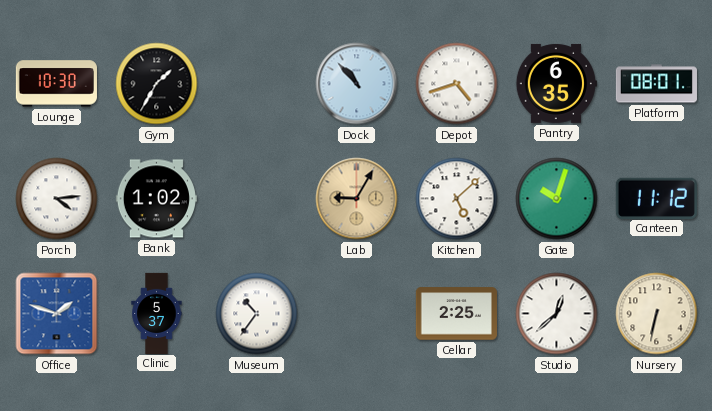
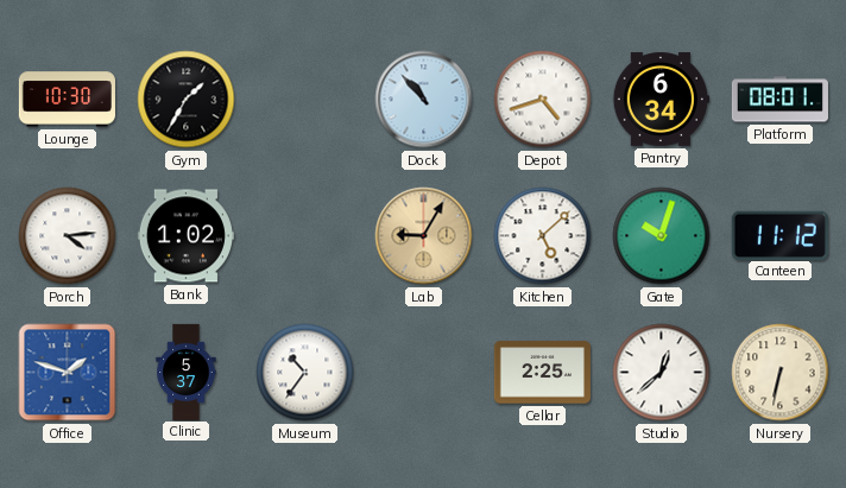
Pantry: 6:35 -> 6:34 (661, 99)
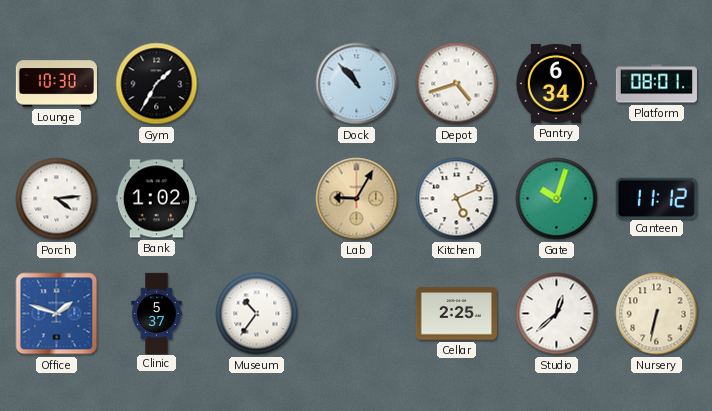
Kitchen: 5:08 -> 5:11 (457, 199)
